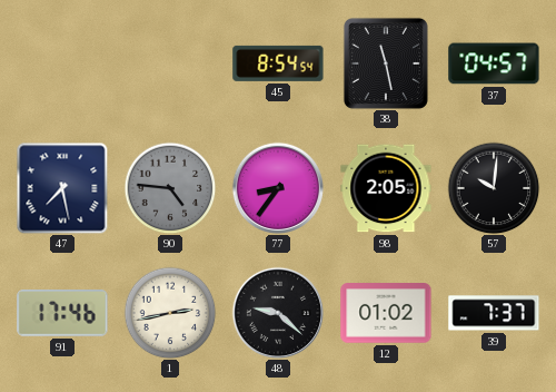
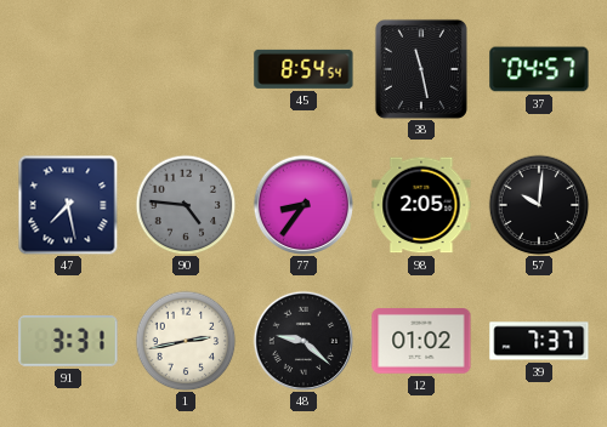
91: 17:46 -> 3:31 (68, 342)
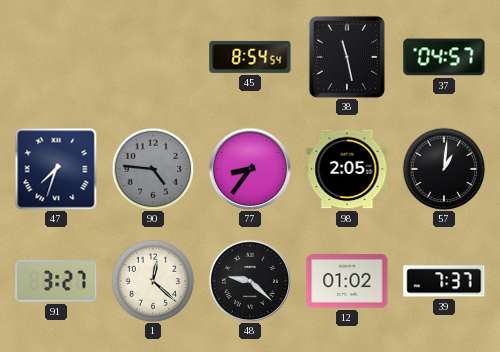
47: 7:28 -> 7:33 (56, 169)
57: 10:01 -> 1:01 (444, 169)
91: 3:31 -> 3:27 (56, 282)
1: 2:43 -> 12:22 (153, 281)
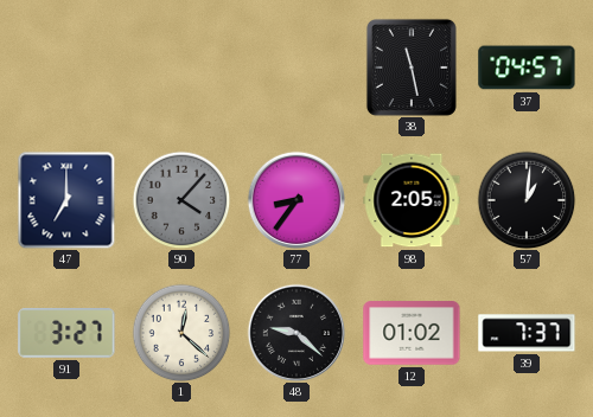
45: 8:54 -> none (250, 57)
47: 7:33 -> 7:00 (66, 200)
90: 4:46 -> 4:07 (181, 200)
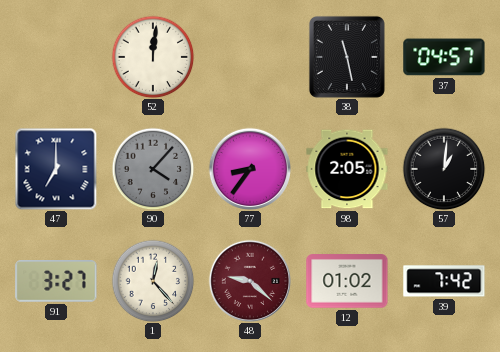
52: none -> 12:01 (153, 57)
1: 12:22 -> 12:23 (153, 281)
48 dial: black -> burgundy (249, 280)
39: 7:37 -> 7:42 (444, 281)
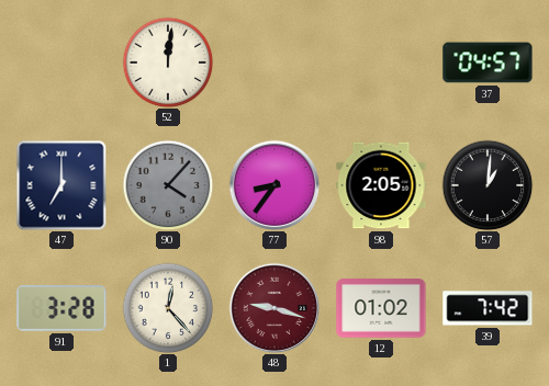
38: 11:28 -> none (347, 57)
91: 3:27 -> 3:28 (61, 309)
48: 9:22 -> 9:18 (273, 307)
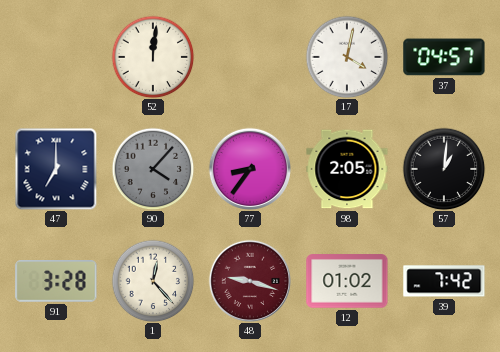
17: none -> 4:02 (347, 57)
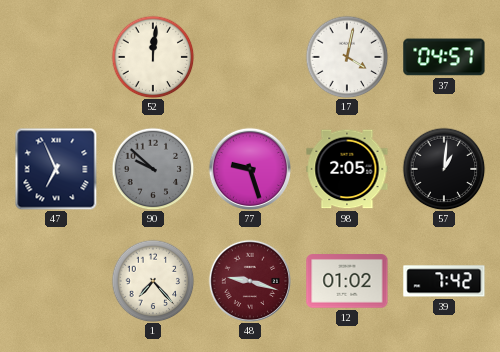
47: 7:00 -> 6:56 (56, 169)
90: 4:07 -> 9:52 (153, 169)
77: 8:36 -> 9:27 (249, 168)
91: 3:28 -> none (56, 282)
1: 12:23 -> 7:23 (153, 281)
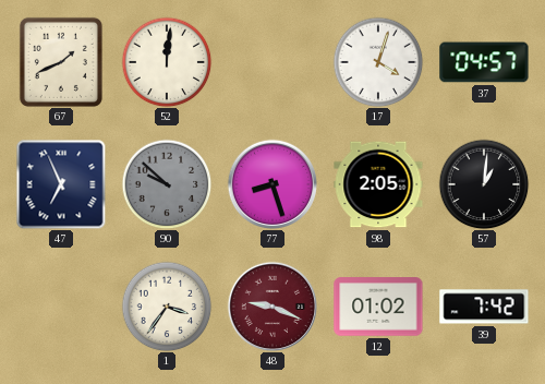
67: none -> 1:41 (61, 62)
17: 4:02 -> 4:03 (378, 62)
77: 9:27 -> 8:27 (271, 183)
1: 7:23 -> 3:36 (167, 307)
48: 9:18 -> 9:19 (271, 305)
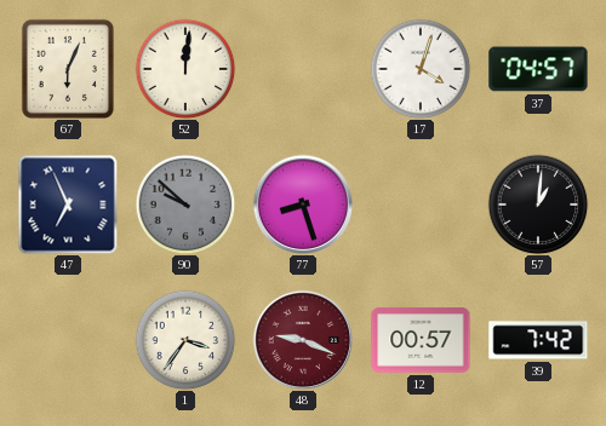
67: 1:41 -> 6:04 (68, 69)
98: 2:05 -> none (378, 184)
12: 01:02 -> 00:57 (421, 340)
